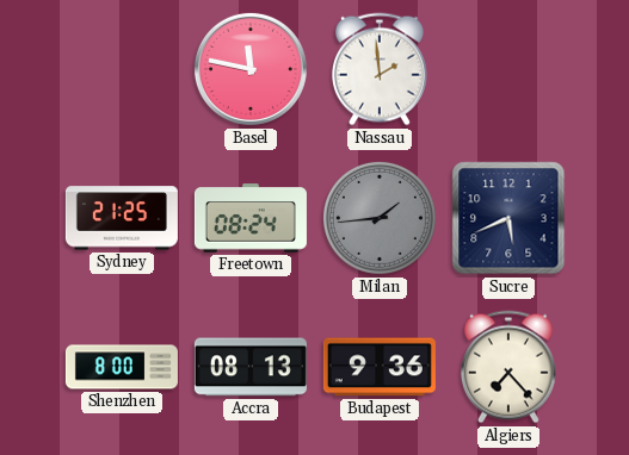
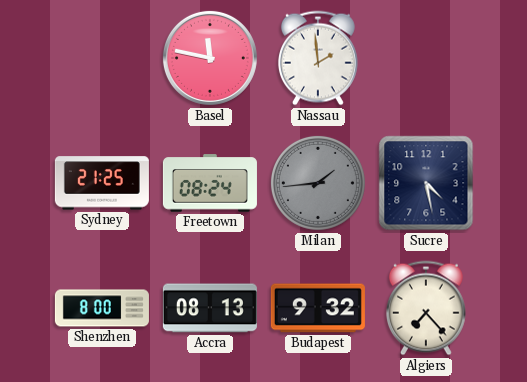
Sucre: 5:41 -> 4:28 (426, 183)
Budapest: 9:36 -> 9:32 (318, 308)
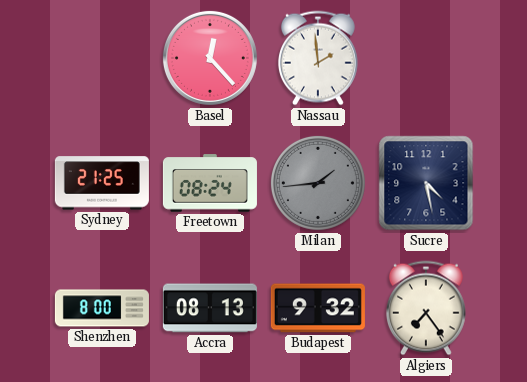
Basel: 11:47 -> 12:23 (210, 58)
Algiers: 7:23 -> 7:24 (426, 308)
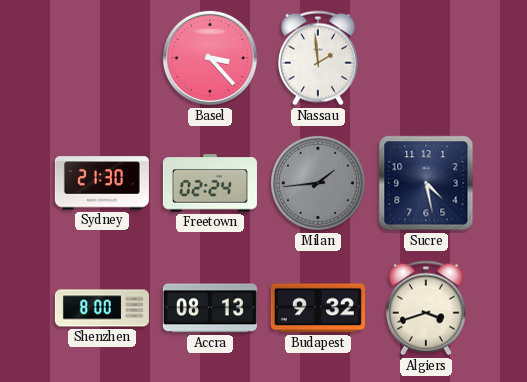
Basel: 12:23 -> 3:23 (210, 58)
Sydney: 21:25 -> 21:30 (102, 183)
Freetown: 08:24 -> 02:24 (210, 183)
Algiers: 7:24 -> 3:42 (426, 308)
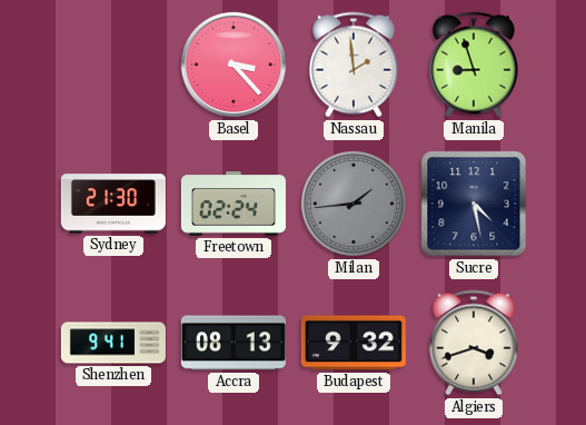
Manila: none -> 8:57 (474, 65)
Shenzhen: 8:00 -> 9:41 (113, 343)
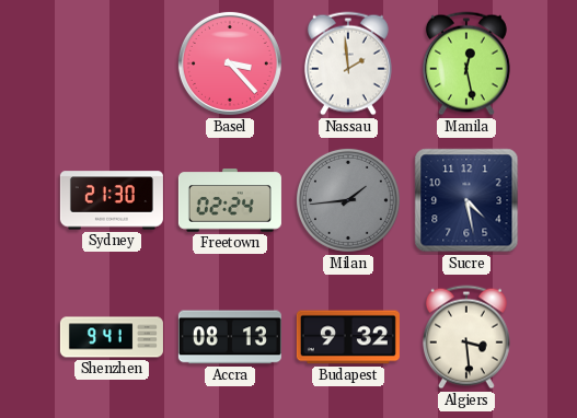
Manila: 8:57 -> 12:28 (466, 63)
Algiers: 3:42 -> 3:29 (466, 337)
